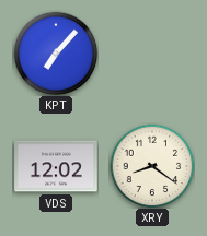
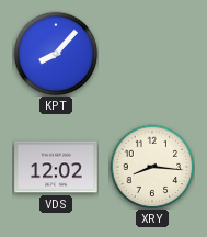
KPT: 7:07 -> 8:07 (56, 54)
XRY: 8:21 -> 8:16 (152, 167)
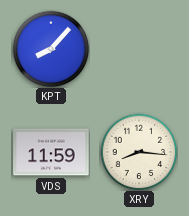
VDS: 12:02 -> 11:59 (51, 152)
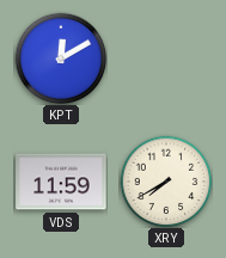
KPT: 8:07 -> 12:10 (61, 59)
XRY: 8:16 -> 7:40 (166, 182)
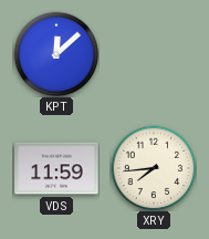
KPT: 12:10 -> 12:08 (56, 54)
XRY: 7:40 -> 7:44 (154, 168)
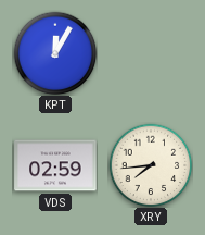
KPT: 12:08 -> 12:05 (55, 53)
VDS: 11:59 -> 02:59 (55, 165)
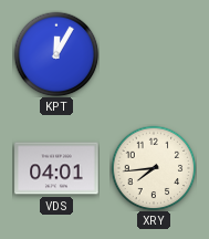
VDS: 02:59 -> 04:01 (56, 168)
